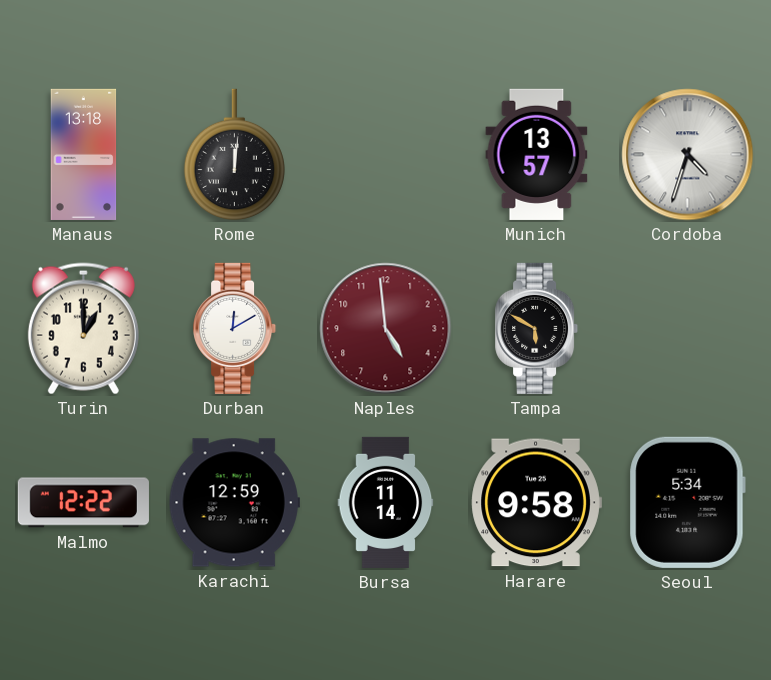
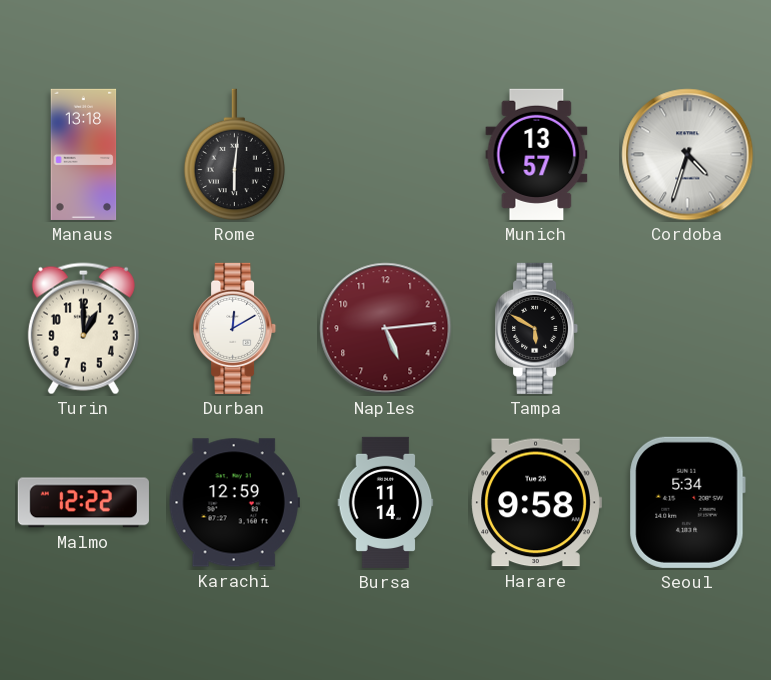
Rome: 12:01 -> 6:01 (234, 155)
Naples: 4:59 -> 5:14 (386, 329)
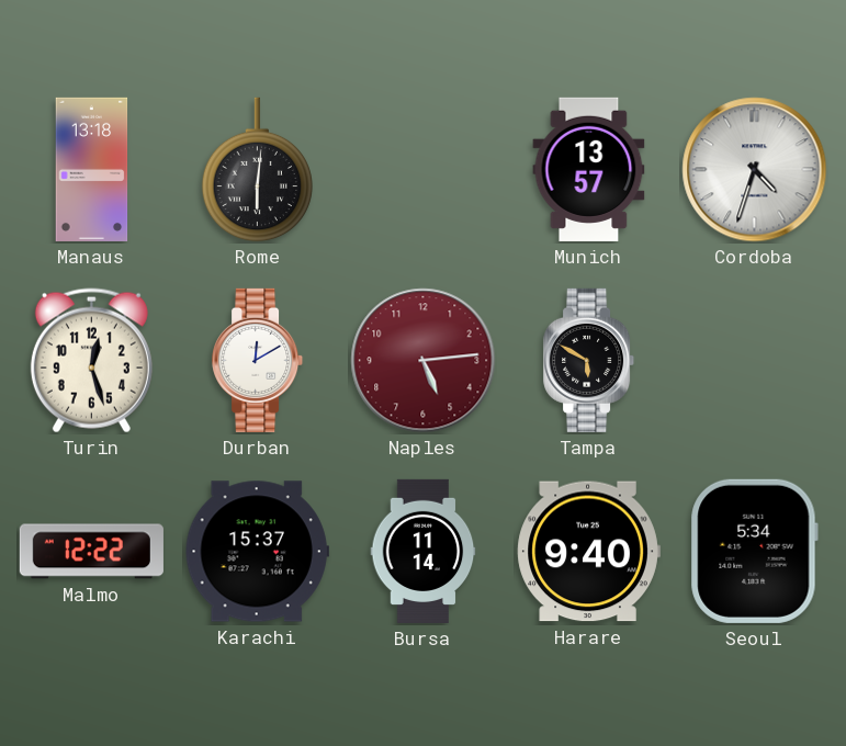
Turin: 1:00 -> 12:27 (91, 361)
Karachi: 12:59 -> 15:37 (257, 552)
Harare: 9:58 -> 9:40 (588, 552)
